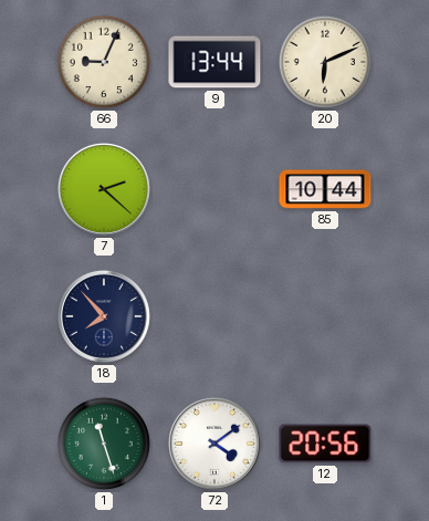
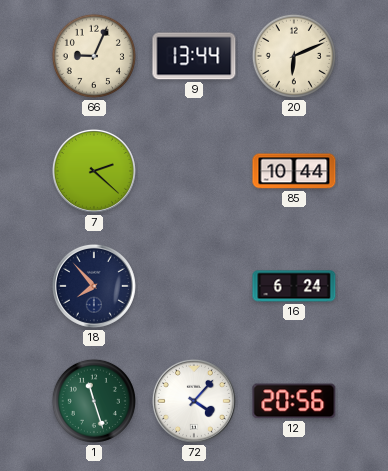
16: none -> 6:24 (294, 286)
72: 4:09 -> 4:07 (194, 401)
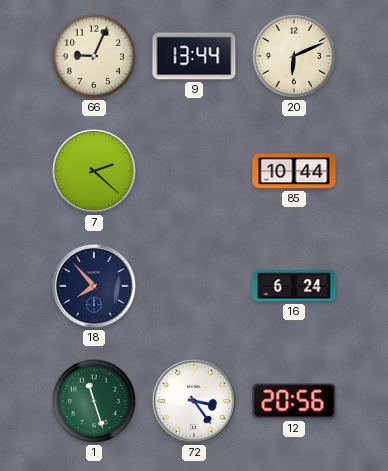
72: 4:07 -> 3:24 (194, 401)
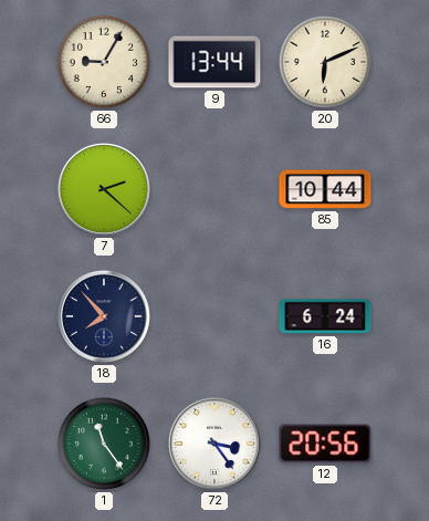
66: 9:04 -> 9:05 (104, 62)
1: 11:27 -> 11:24 (104, 444)
